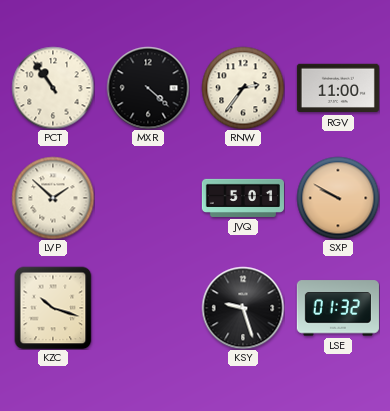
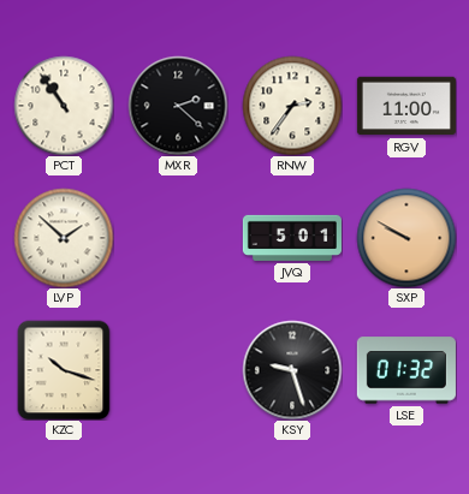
MXR: 4:22 -> 2:22 (178, 106)
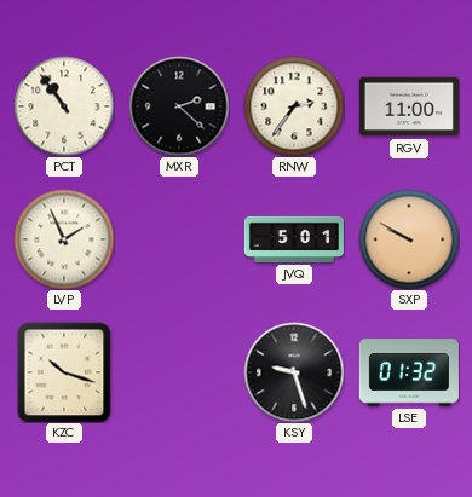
LVP: 1:52 -> 1:56 (64, 239)
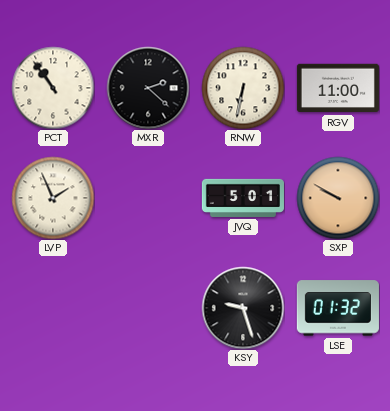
RNW: 2:36 -> 6:32 (243, 88)
KZC: 10:18 -> none (64, 372)
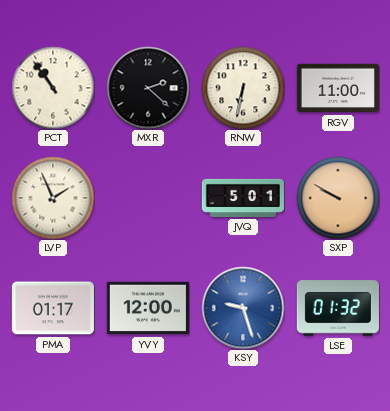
PMA: none -> 01:17 (53, 308)
YVY: none -> 12:00 (148, 308)
KSY dial: black -> blue (243, 308)
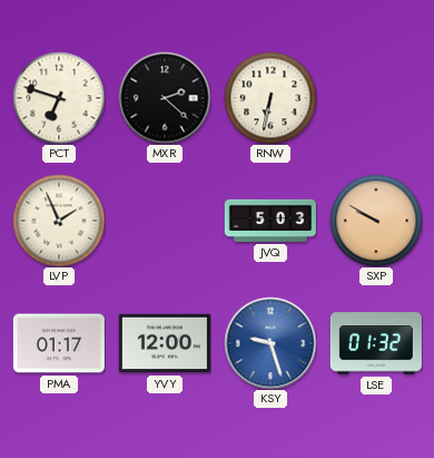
PCT: 10:54 -> 6:48 (59, 98)
RGV: 11:00 -> none (338, 88)
JVQ: 5:01 -> 5:03 (270, 221)
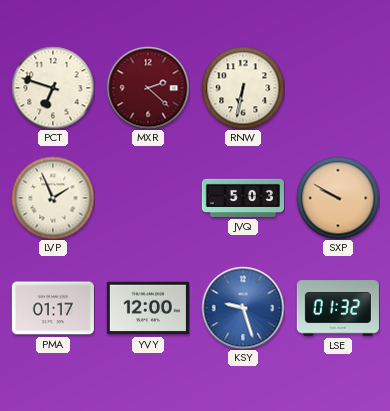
MXR dial: black -> burgundy (148, 88)
